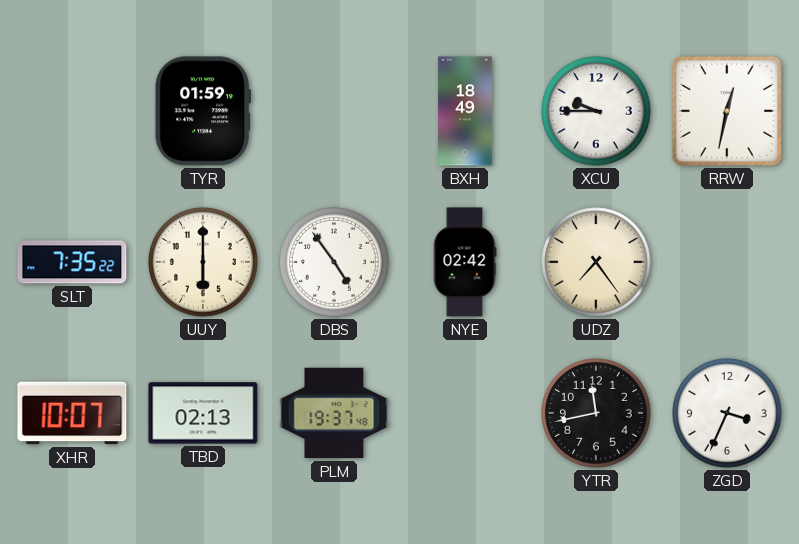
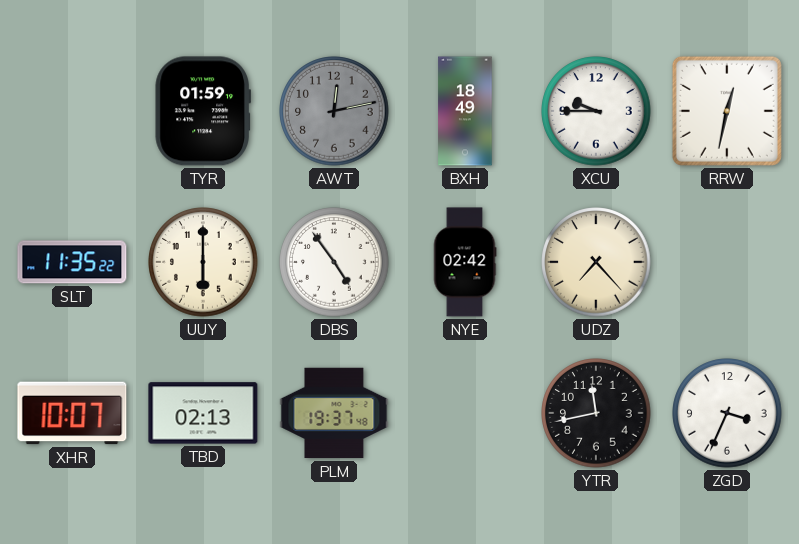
AWT: none -> 12:13 (334, 111)
SLT: 7:35 -> 11:35 (72, 262)
UDZ: 7:24 -> 7:23 (596, 262)
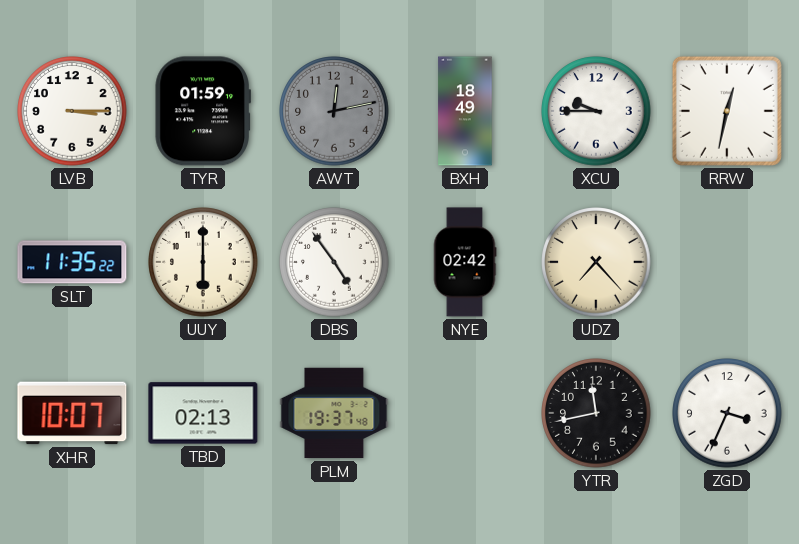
LVB: none -> 3:15 (72, 111)
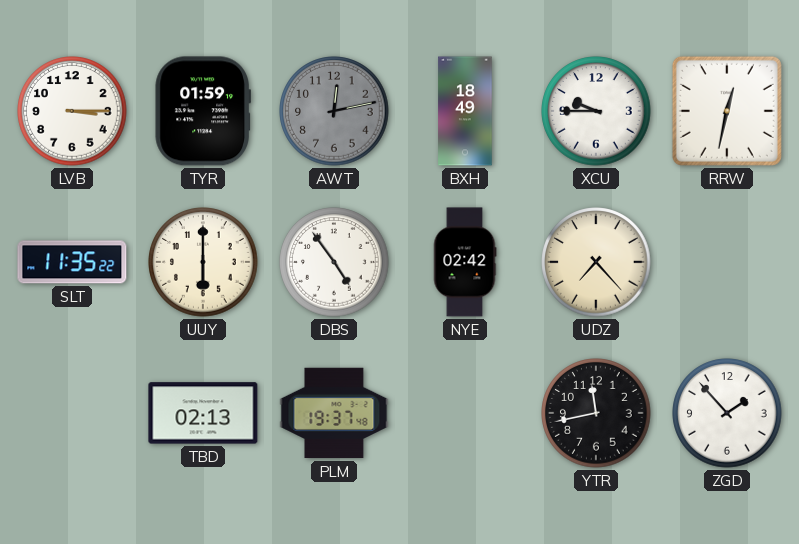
XHR: 10:07 -> none (72, 413)
ZGD: 3:34 -> 1:53 (727, 413)
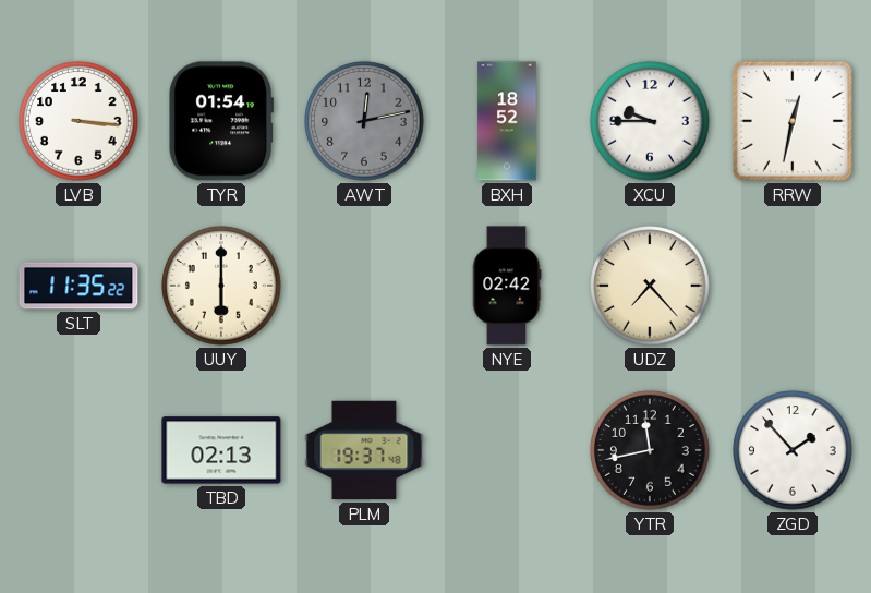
LVB: 3:15 -> 3:16 (78, 121)
TYR: 01:59 -> 01:54 (220, 121)
BXH: 18:49 -> 18:52 (507, 121)
DBS: 4:54 -> none (334, 262)
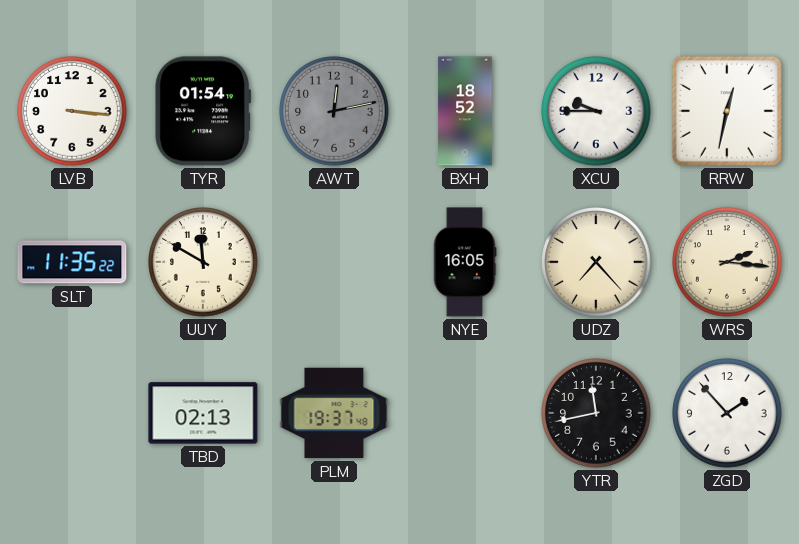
UUY: 6:00 -> 11:50 (203, 262)
NYE: 02:42 -> 16:05 (465, 262)
WRS: none -> 2:16 (727, 262)
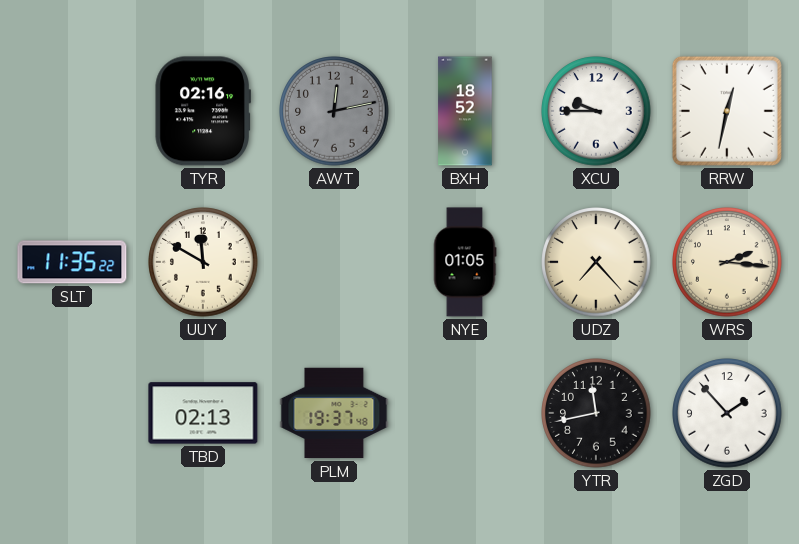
LVB: 3:16 -> none (72, 111)
TYR: 01:54 -> 02:16 (202, 111)
NYE: 16:05 -> 01:05 (465, 262)
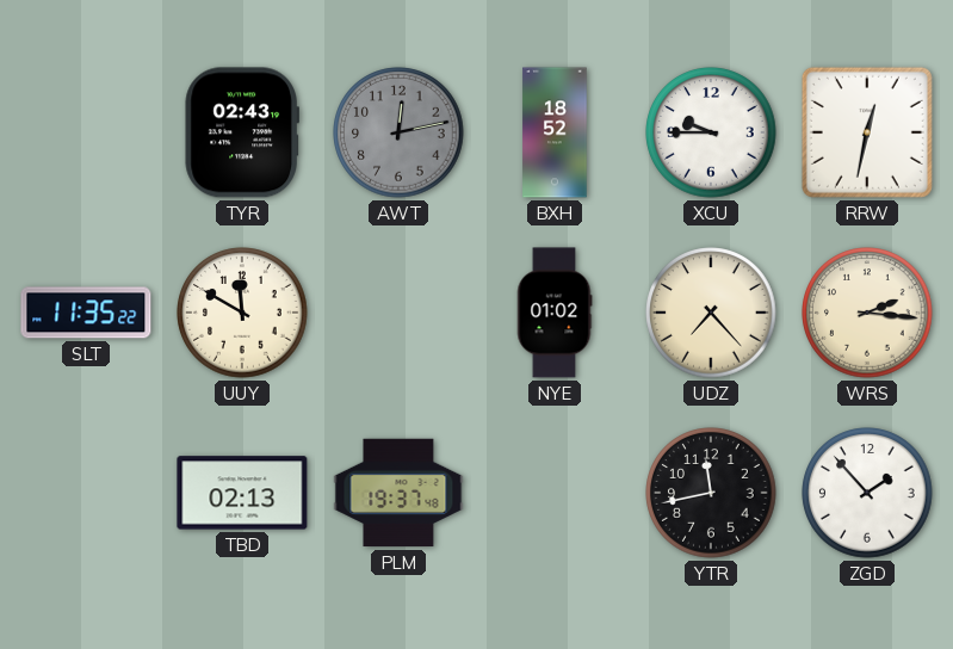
TYR: 02:16 -> 02:43 (241, 132)
NYE: 01:05 -> 01:02 (555, 313)
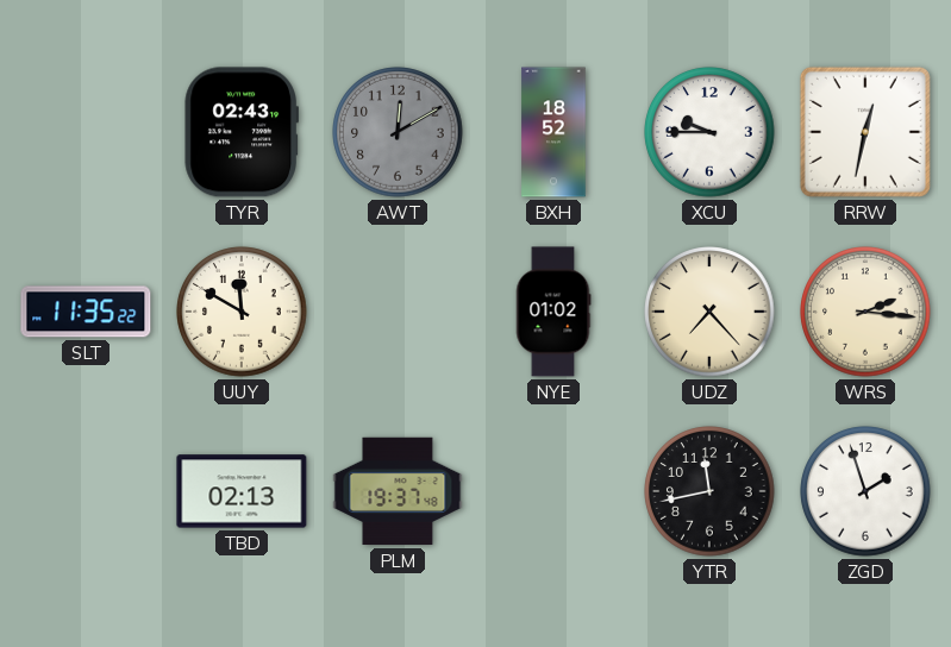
AWT: 12:13 -> 12:10 (398, 132)
ZGD: 1:53 -> 1:57 (865, 491)
